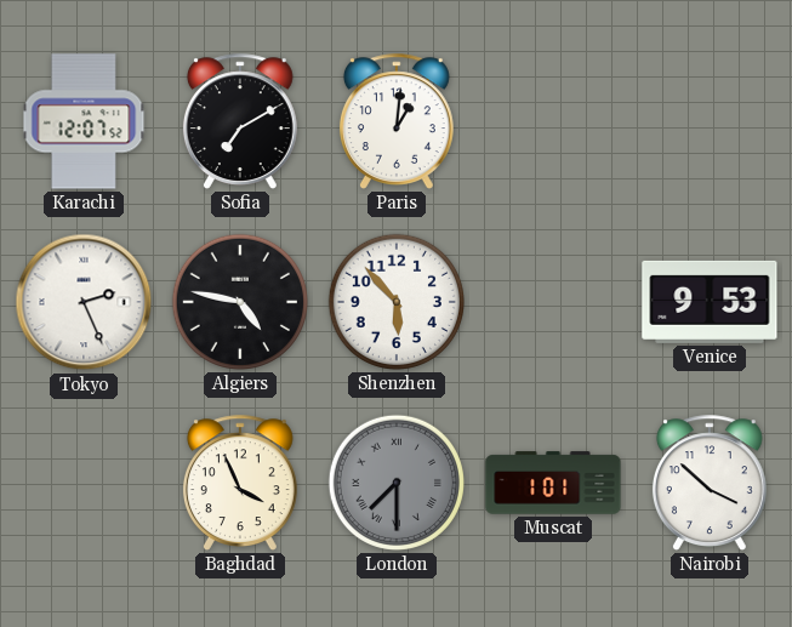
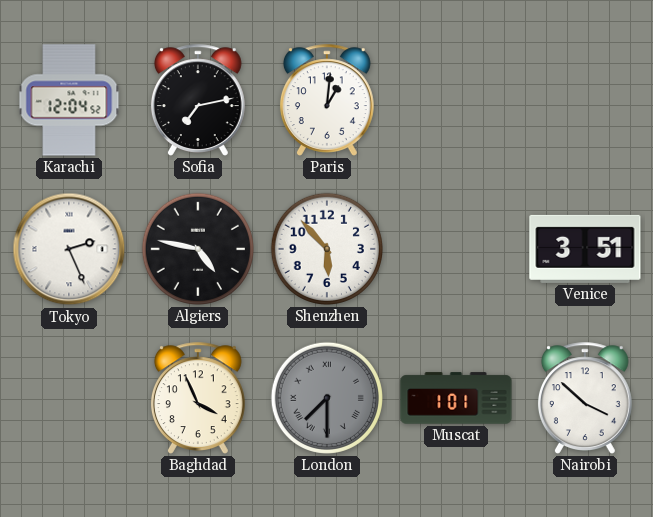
Karachi: 12:07 -> 12:04 (69, 100)
Sofia: 7:10 -> 7:13 (198, 100)
Venice: 9:53 -> 3:51 (585, 249)
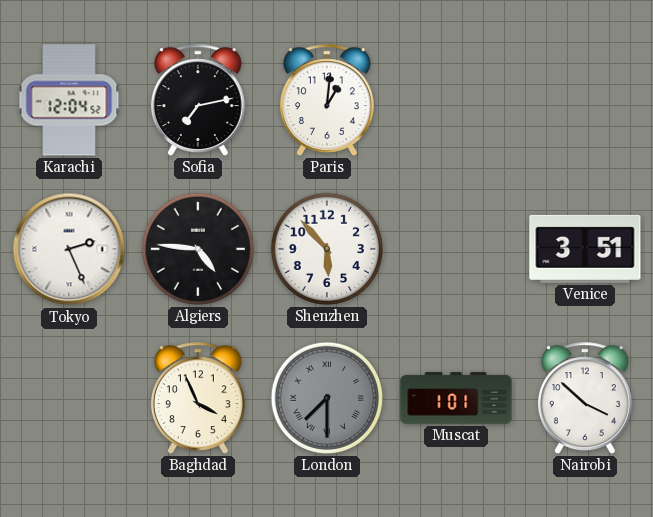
Algiers: 4:47 -> 4:46 (198, 249)
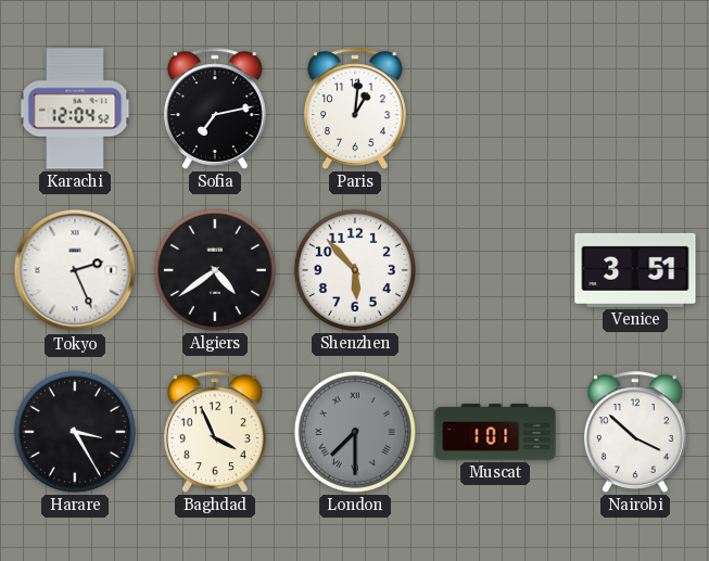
Algiers: 4:46 -> 4:39 (215, 270)
Harare: none -> 3:25 (75, 432)
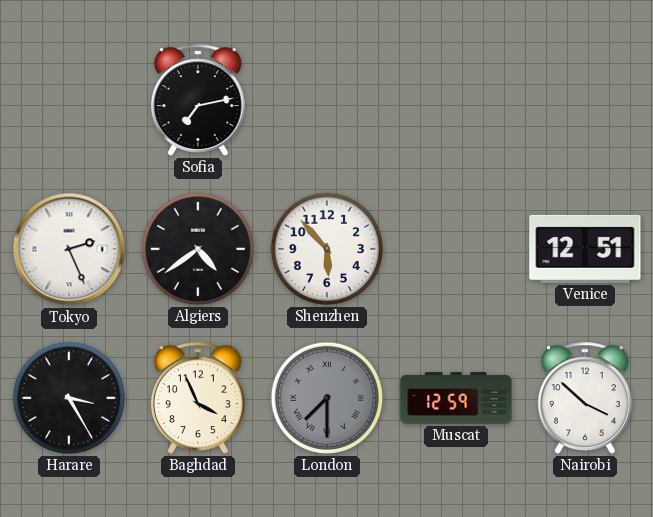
Karachi: 12:04 -> none (75, 109)
Paris: 1:01 -> none (355, 109)
Venice: 3:51 -> 12:51 (585, 249)
Muscat: 1:01 -> 12:59 (456, 398)
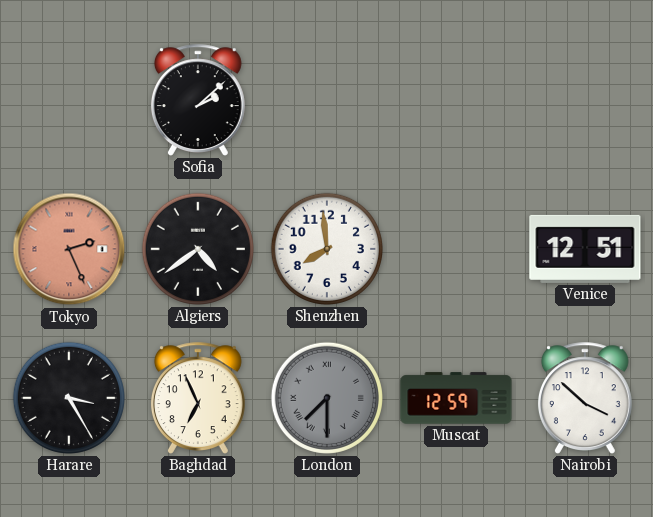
Sofia: 7:13 -> 2:08 (198, 100)
Tokyo dial: white -> salmon (69, 249)
Shenzhen: 5:53 -> 7:59 (327, 249)
Baghdad: 3:56 -> 6:56 (198, 398)
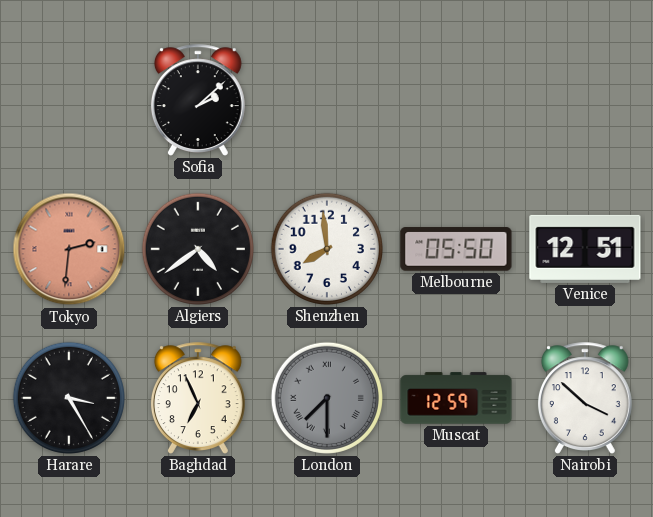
Tokyo: 2:26 -> 2:31 (69, 249)
Melbourne: none -> 05:50 (456, 249)
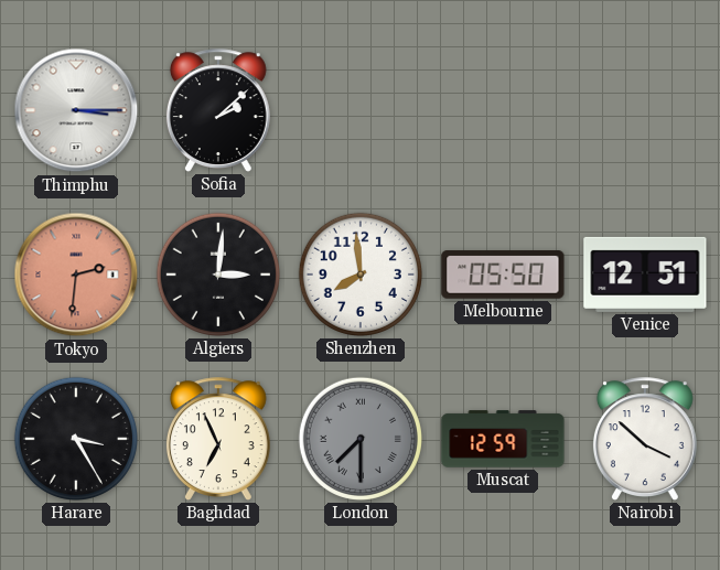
Thimphu: none -> 3:15 (76, 110)
Algiers: 4:39 -> 3:01 (218, 275)
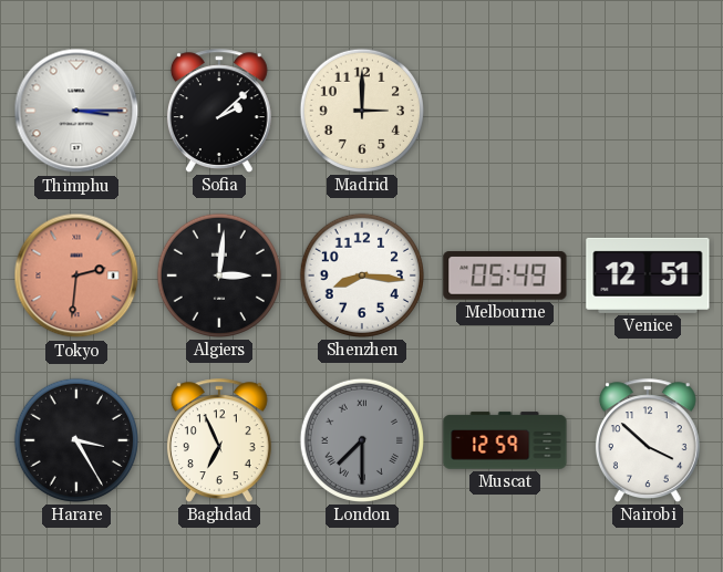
Madrid: none -> 3:00 (362, 111)
Shenzhen: 7:59 -> 8:16 (362, 275)
Melbourne: 05:50 -> 05:49 (505, 275)
